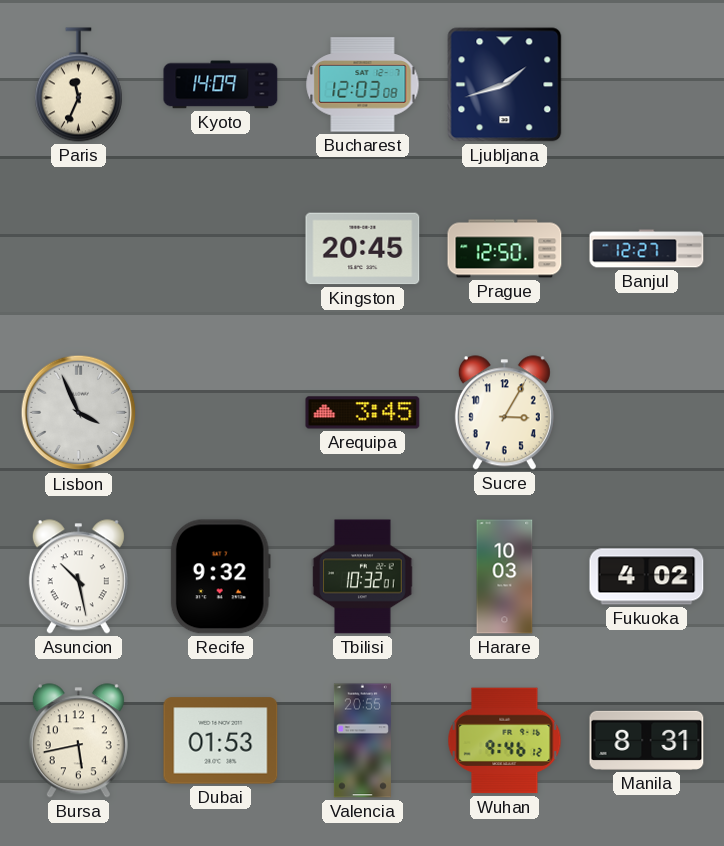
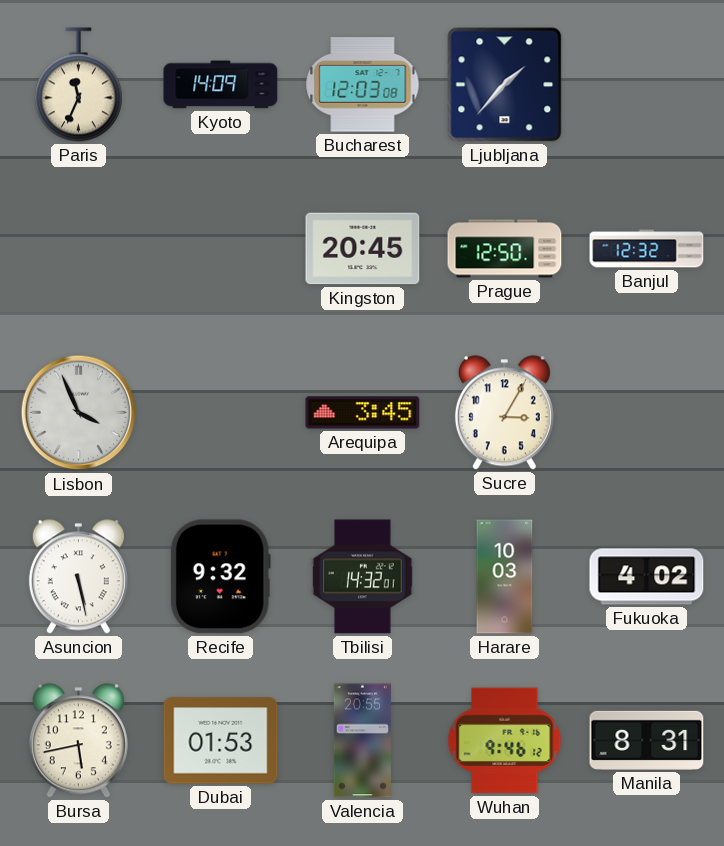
Ljubljana: 1:42 -> 1:37 (505, 85)
Banjul: 12:27 -> 12:32 (647, 249)
Asuncion: 10:28 -> 5:28 (78, 577)
Tbilisi: 10:32 -> 14:32 (363, 577)
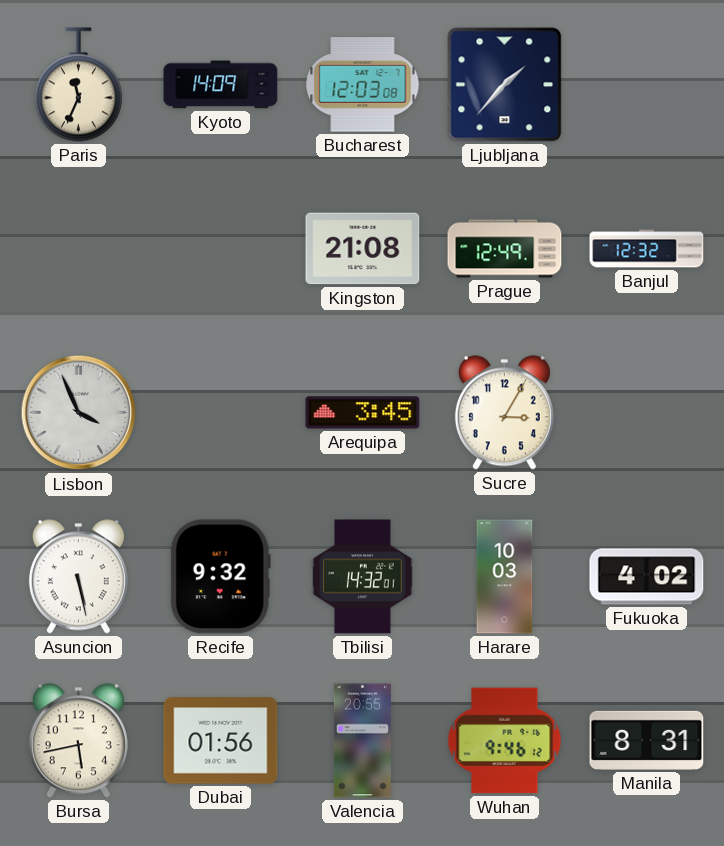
Kingston: 20:45 -> 21:08 (363, 249)
Prague: 12:50 -> 12:49 (505, 249)
Dubai: 01:53 -> 01:56 (221, 741)
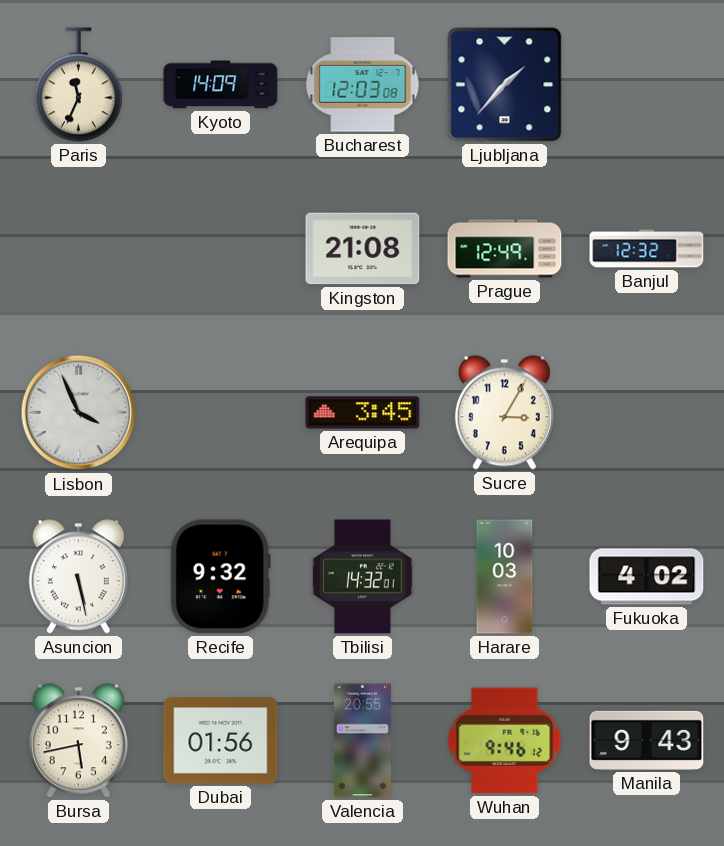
Manila: 8:31 -> 9:43 (647, 740)
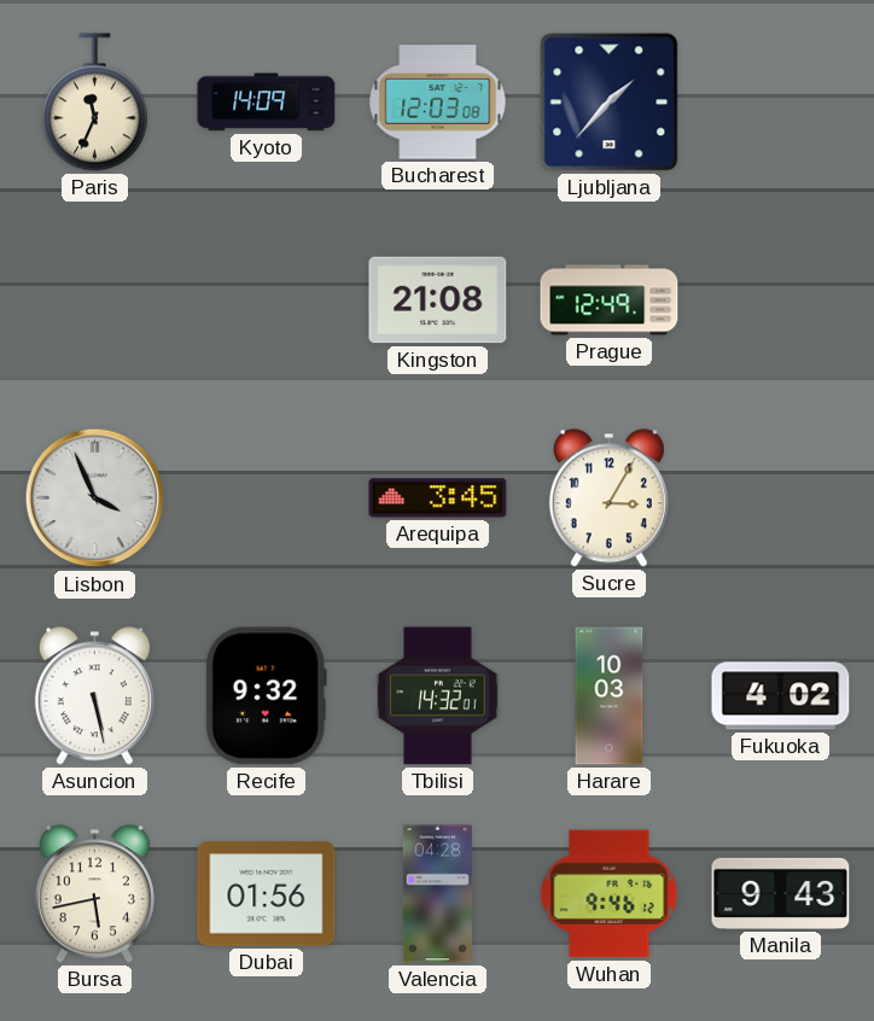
Banjul: 12:32 -> none (647, 249)
Valencia: 20:55 -> 04:28 (437, 894)
